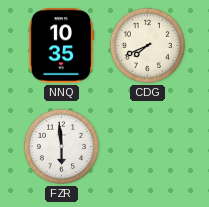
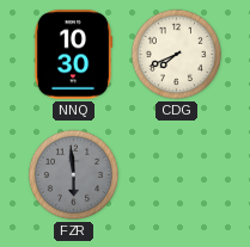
NNQ: 10:35 -> 10:30 (73, 55)
FZR dial: white -> grey (73, 174)
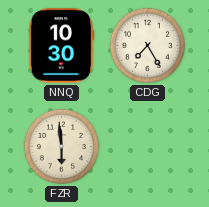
CDG: 7:41 -> 7:25 (147, 45)
FZR dial: grey -> cream (61, 146)
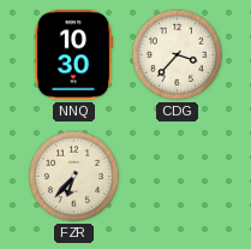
CDG: 7:25 -> 3:37 (177, 54)
FZR: 5:59 -> 6:37 (73, 176)
